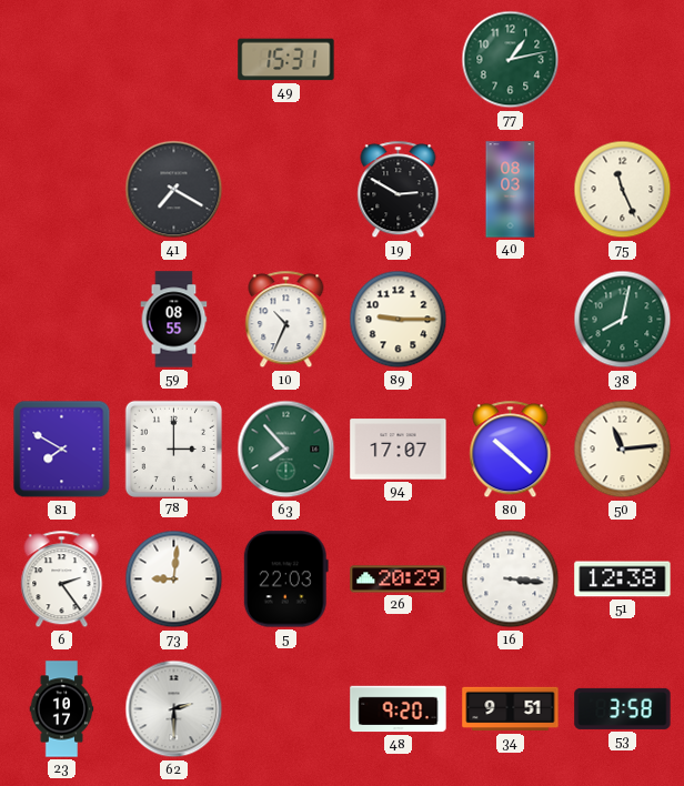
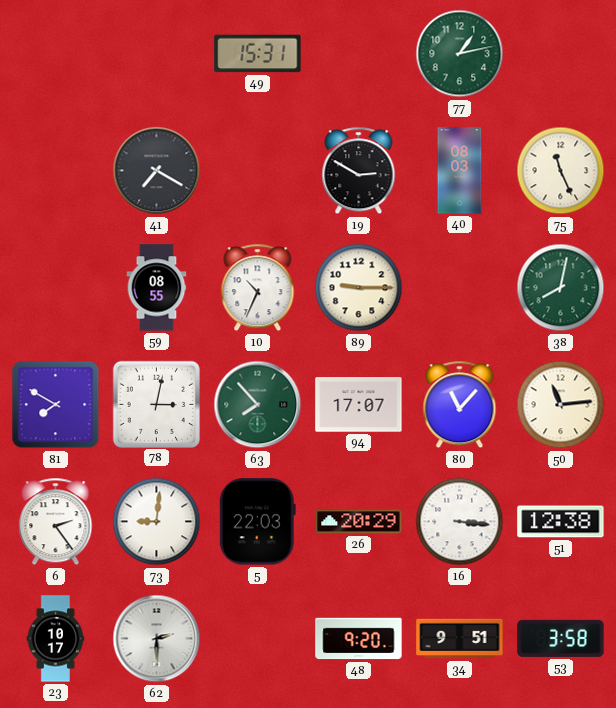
78: 3:00 -> 3:02 (156, 404)
80: 10:22 -> 11:07 (460, 405)
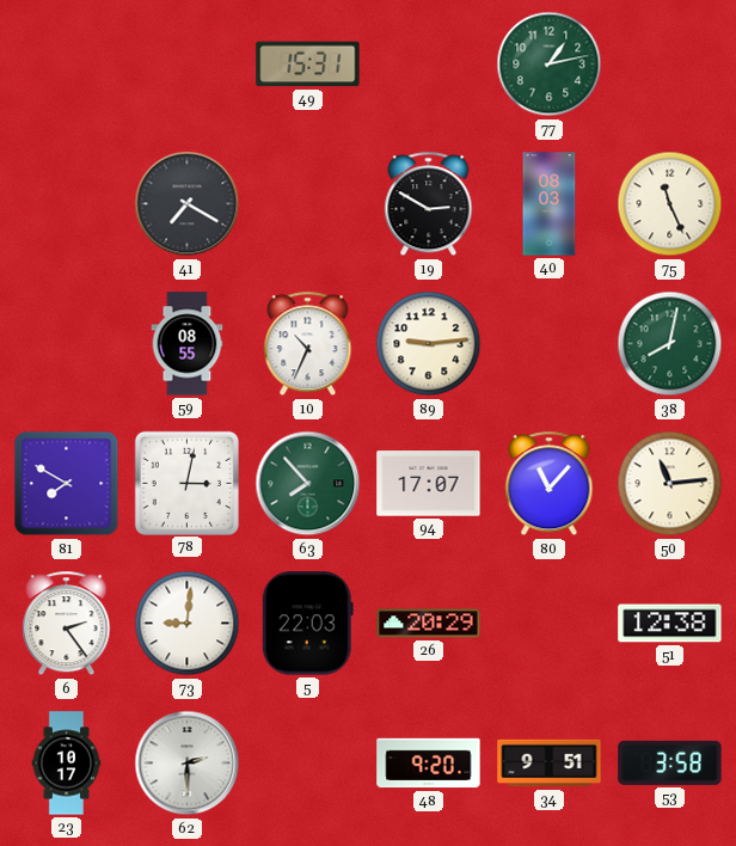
89: 9:15 -> 9:14 (429, 344)
16: 3:16 -> none (460, 522)
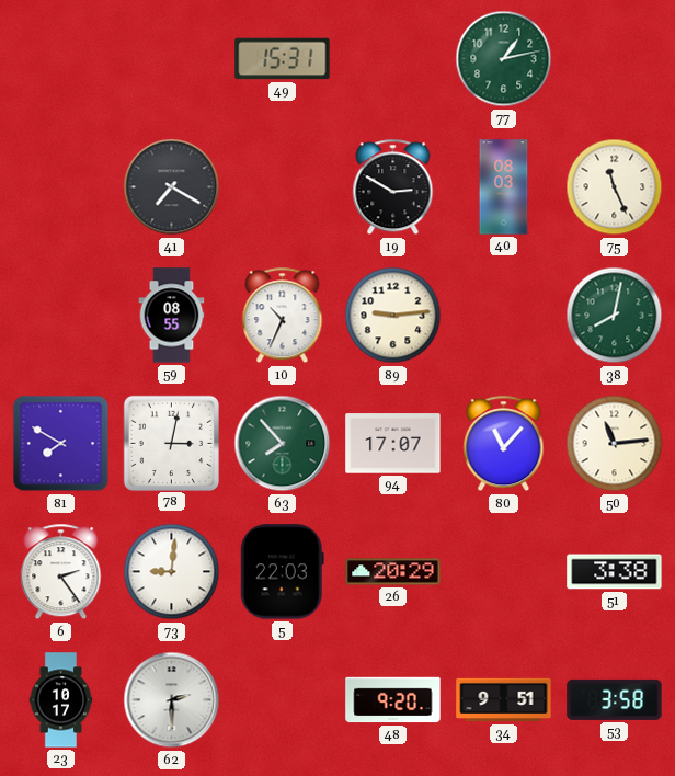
51: 12:38 -> 3:38 (615, 572)
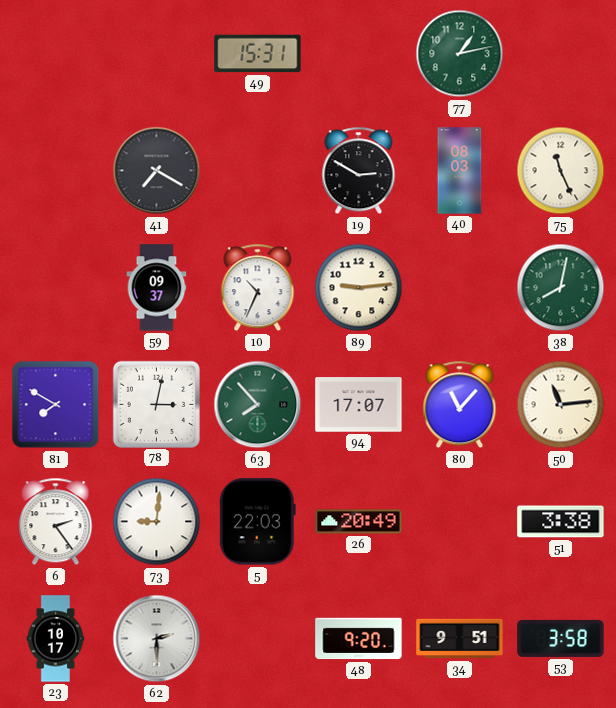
59: 08:55 -> 09:37 (157, 288)
26: 20:29 -> 20:49 (359, 522)
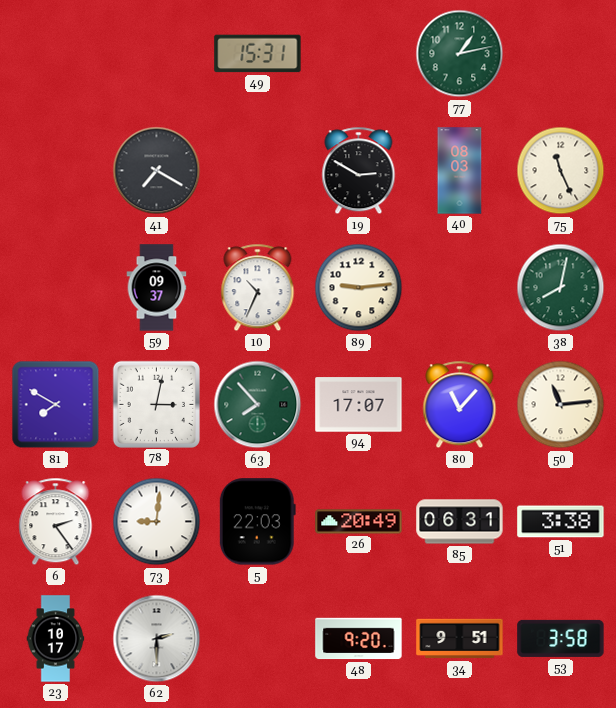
85: none -> 06:31 (460, 522)
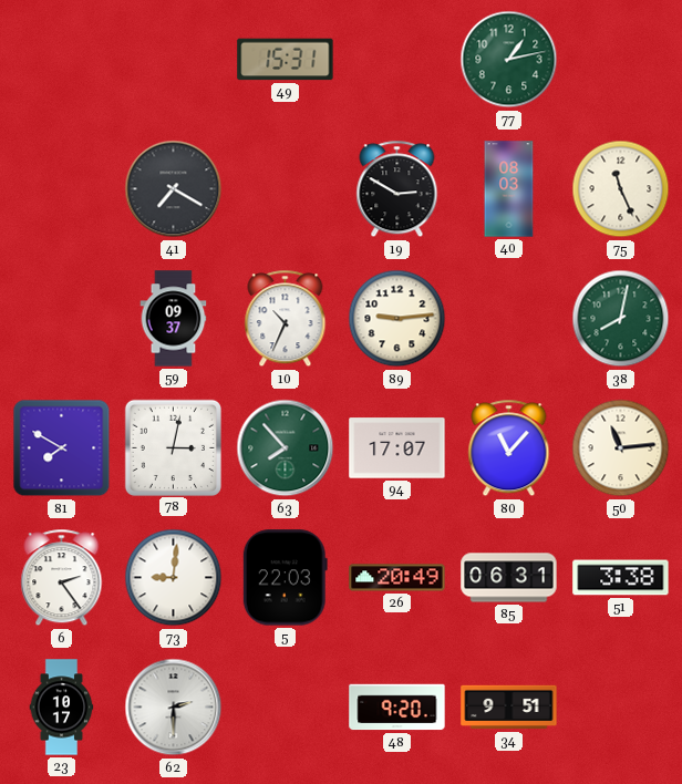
53: 3:58 -> none (561, 638)
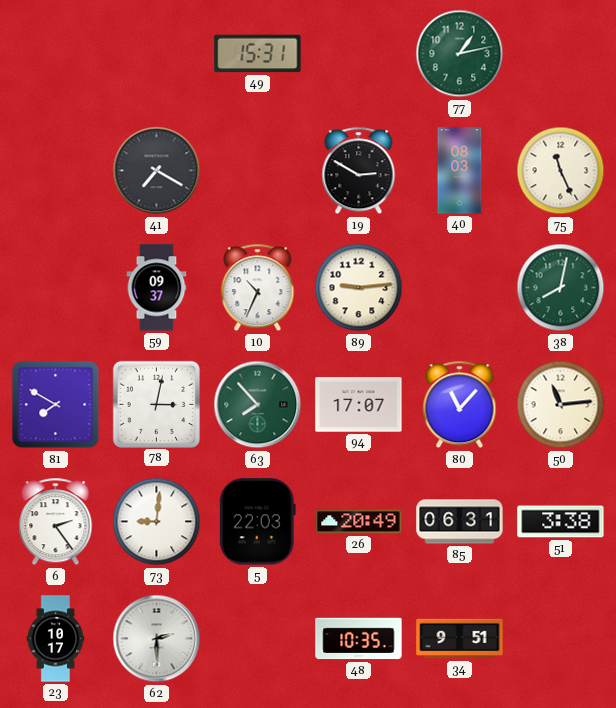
48: 9:20 -> 10:35 (359, 639)
